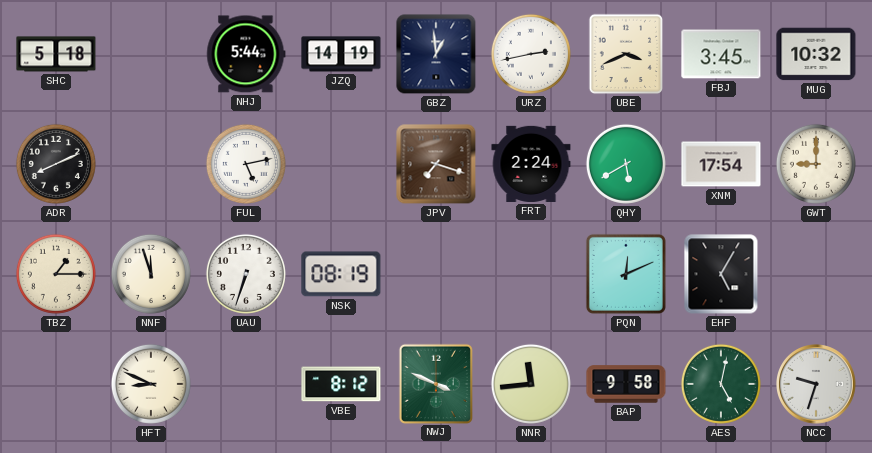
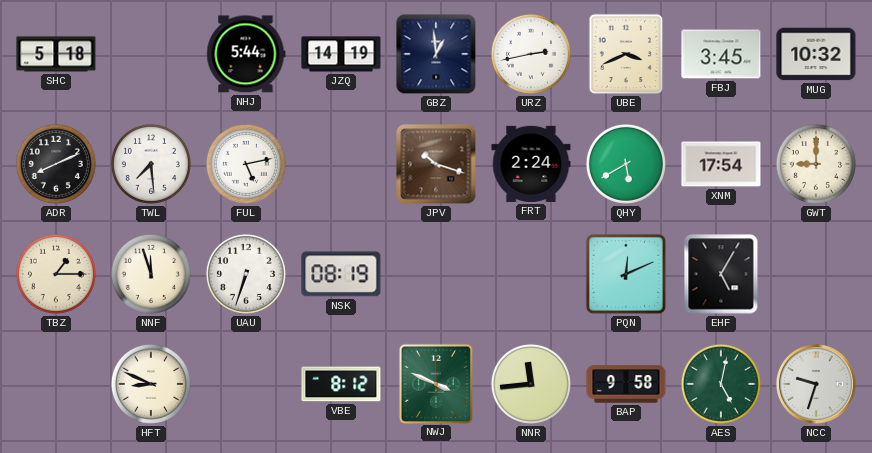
TWL: none -> 7:29 (151, 164)
JPV: 7:18 -> 10:18 (436, 164)
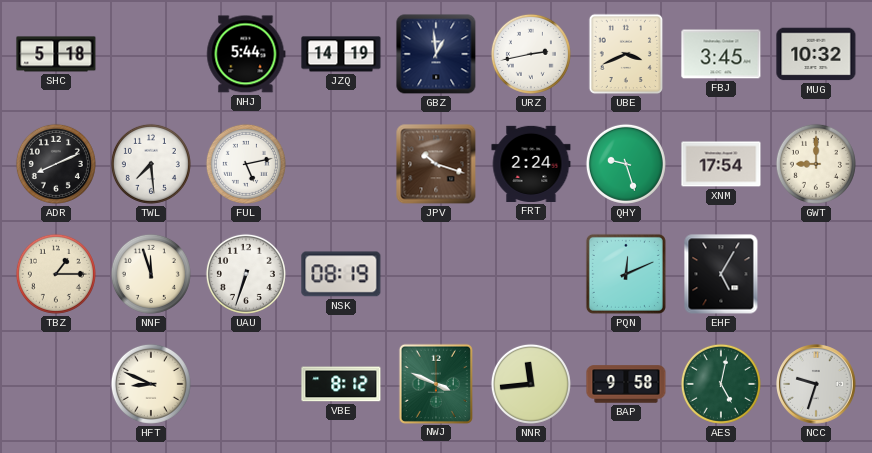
QHY: 5:40 -> 9:27 (626, 164)
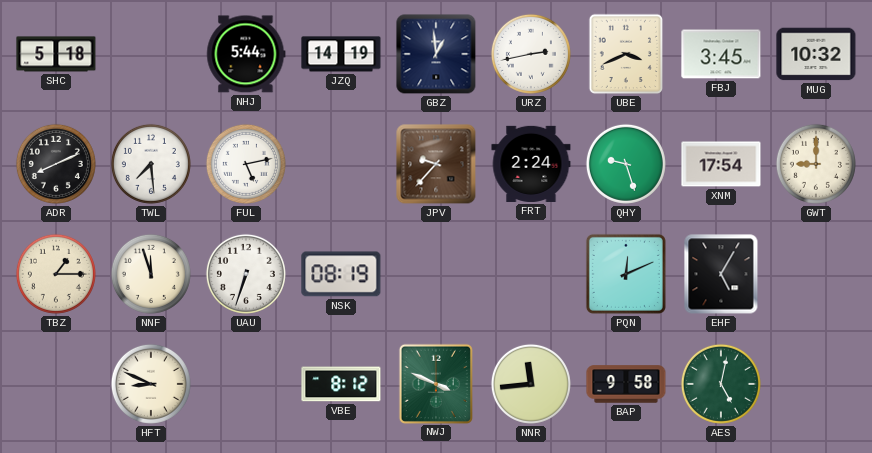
JPV: 10:18 -> 9:37 (436, 164)
NCC: 9:33 -> none (816, 384)
